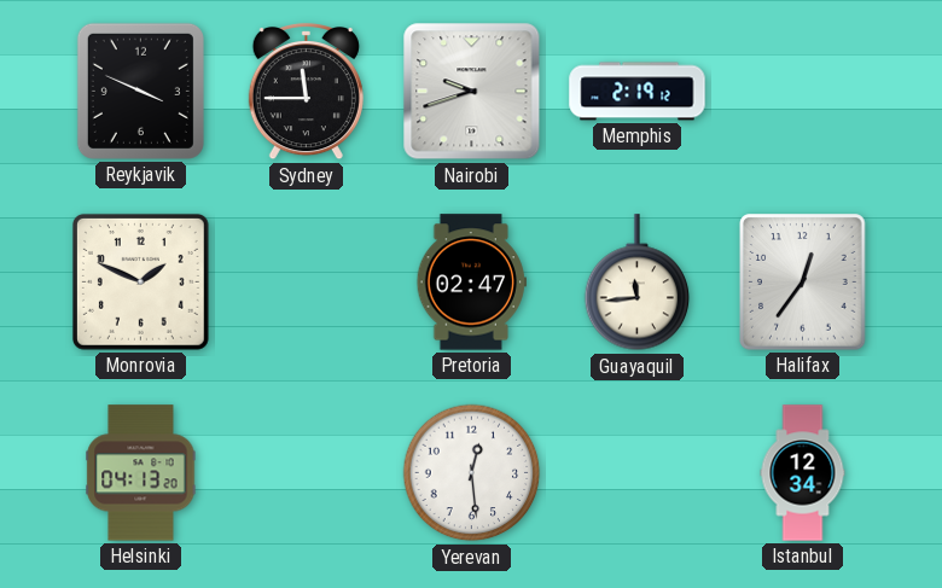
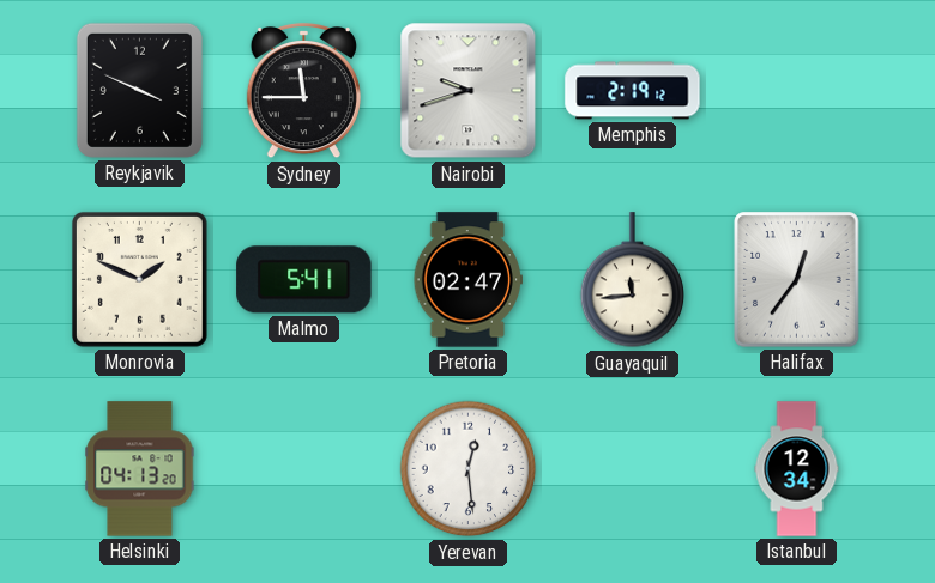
Malmo: none -> 5:41 (304, 280)
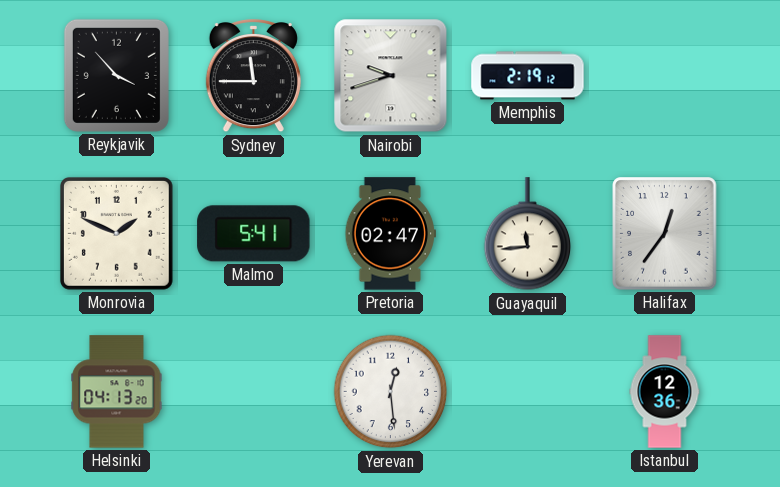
Reykjavik: 3:49 -> 3:53 (116, 75)
Istanbul: 12:34 -> 12:36 (665, 392)
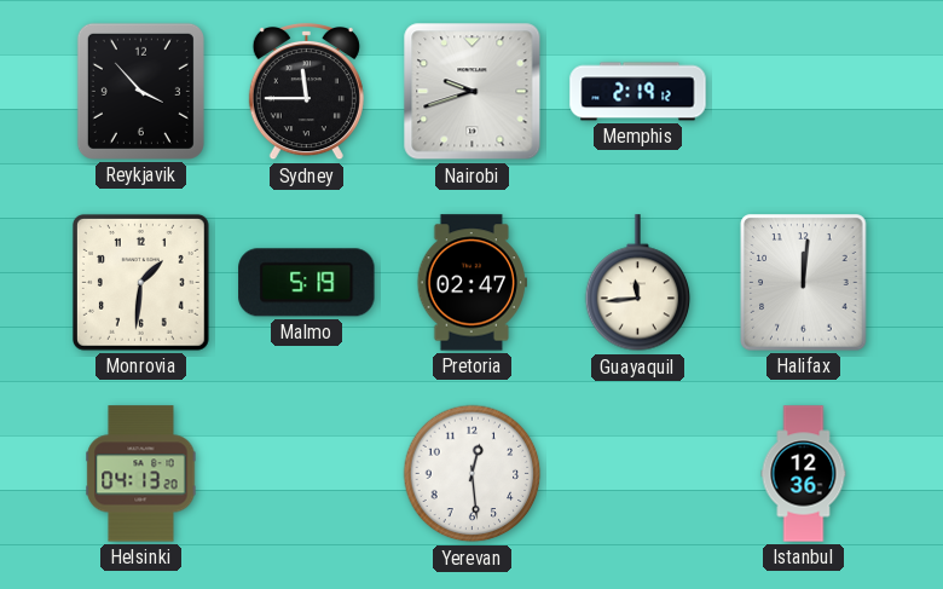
Monrovia: 1:49 -> 1:31 (140, 282)
Malmo: 5:41 -> 5:19 (307, 283)
Halifax: 12:36 -> 12:01 (804, 283)
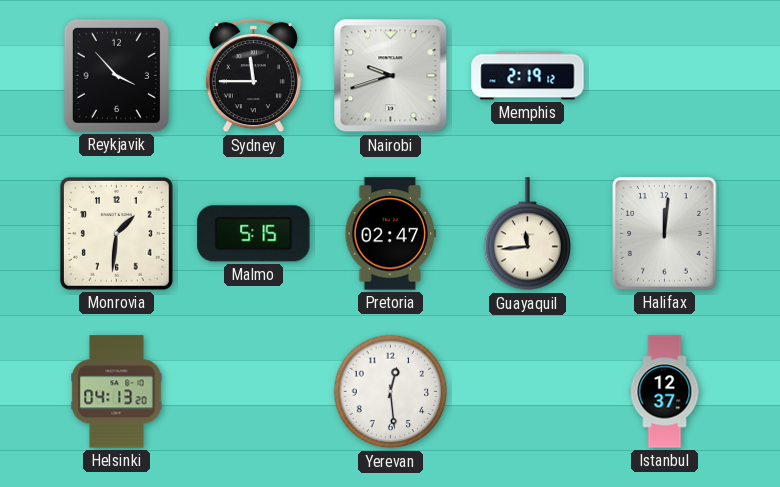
Malmo: 5:19 -> 5:15 (254, 234)
Istanbul: 12:36 -> 12:37 (665, 392)
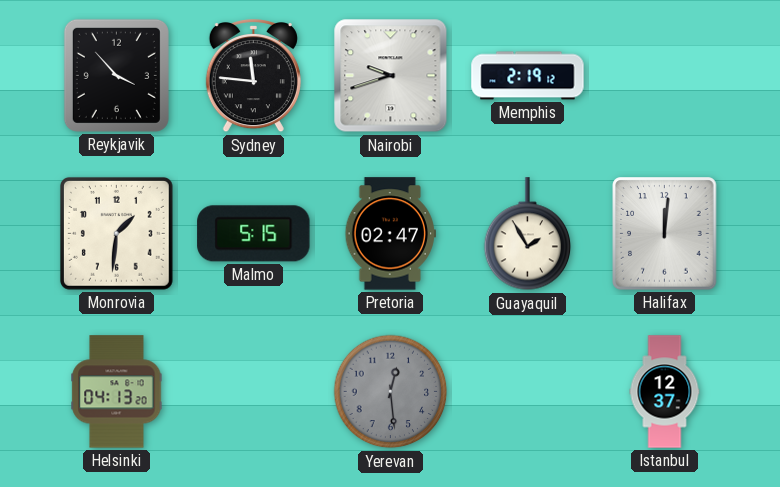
Sydney: 11:45 -> 11:46 (253, 76)
Guayaquil: 11:44 -> 1:55 (528, 234)
Yerevan dial: white -> grey (391, 392)
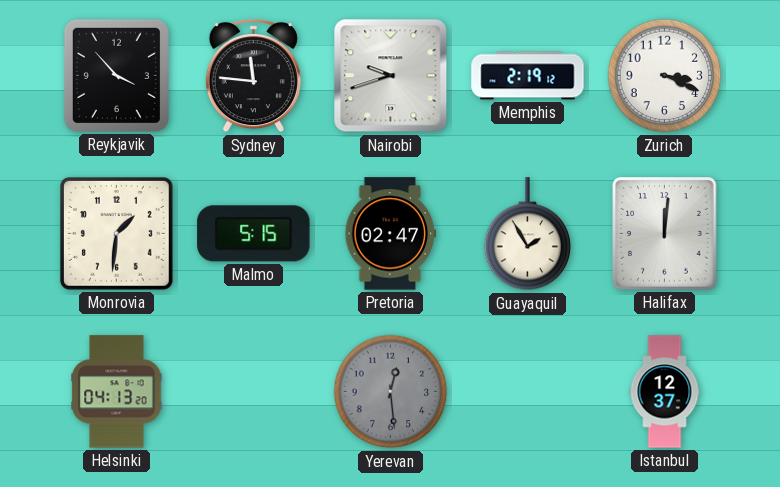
Zurich: none -> 3:19 (665, 76)
